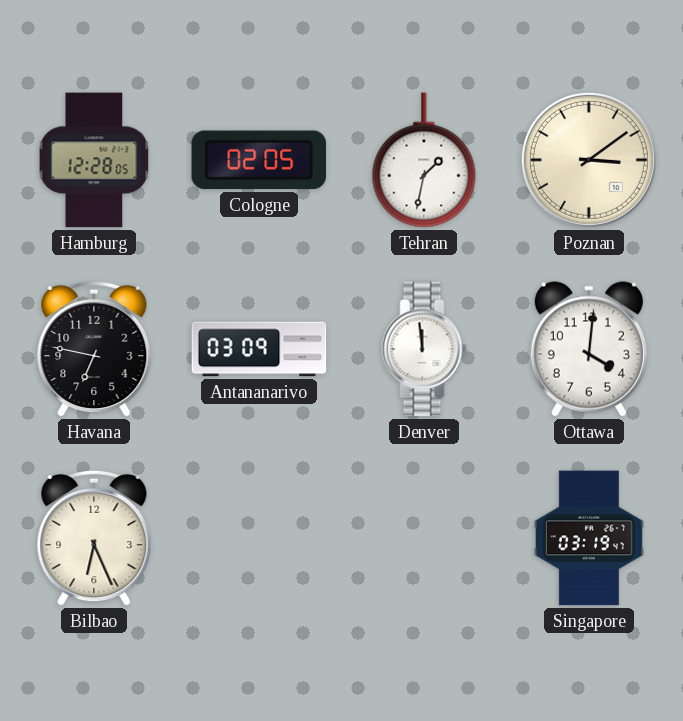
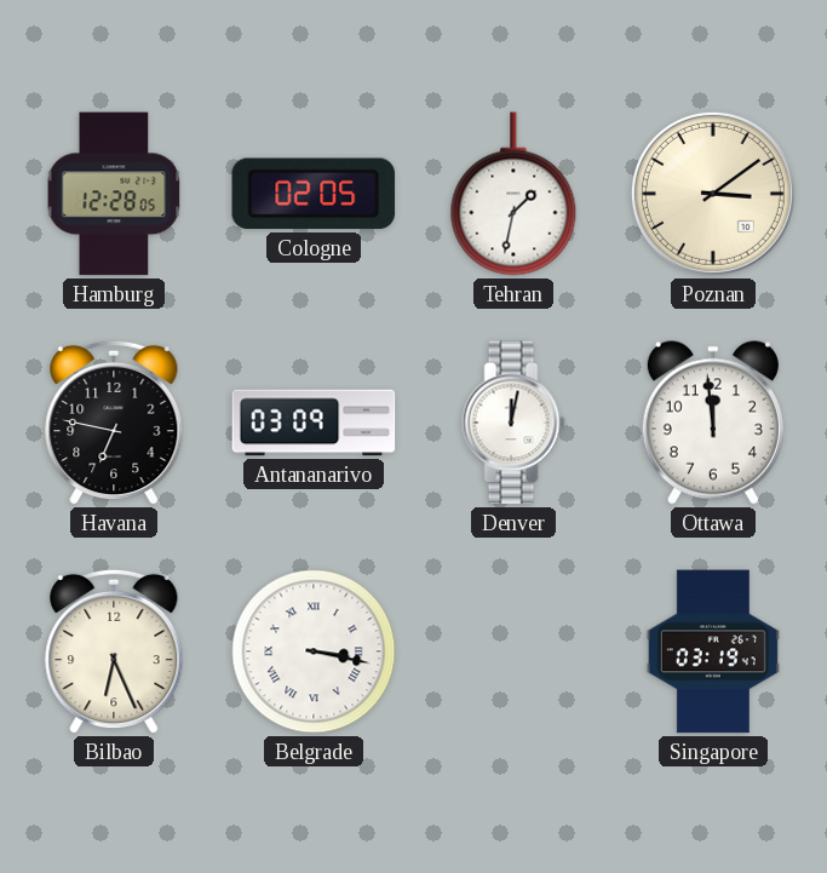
Denver: 11:59 -> 12:02 (513, 423)
Ottawa: 4:01 -> 11:59 (713, 423)
Belgrade: none -> 3:17 (314, 651)
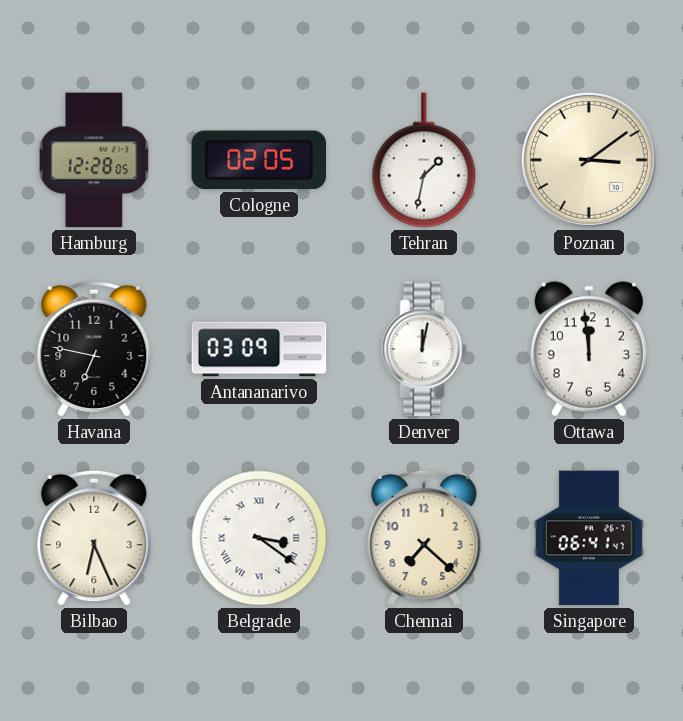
Belgrade: 3:17 -> 3:21 (259, 538)
Chennai: none -> 7:22 (424, 538)
Singapore: 03:19 -> 06:41 (589, 538)
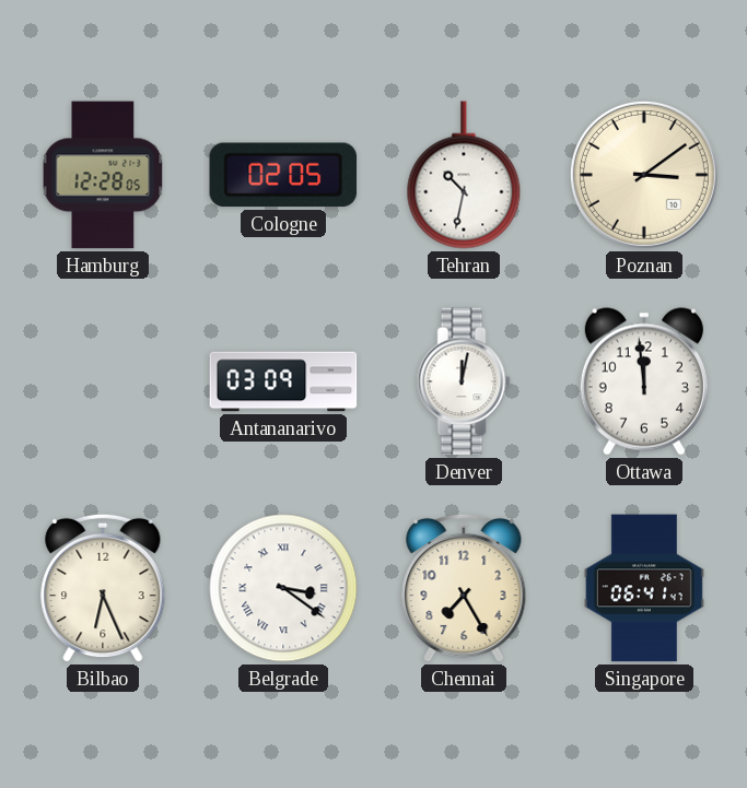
Tehran: 1:32 -> 10:32 (464, 175)
Havana: 6:47 -> none (94, 349)
Chennai: 7:22 -> 7:25 (464, 588)
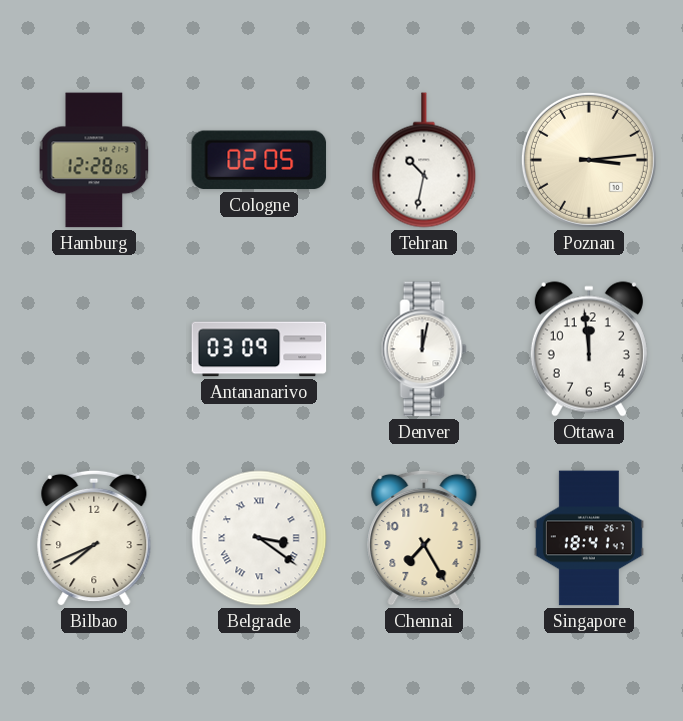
Poznan: 3:09 -> 3:14 (589, 160)
Bilbao: 6:26 -> 7:41 (94, 538)
Singapore: 06:41 -> 18:41 (589, 538)
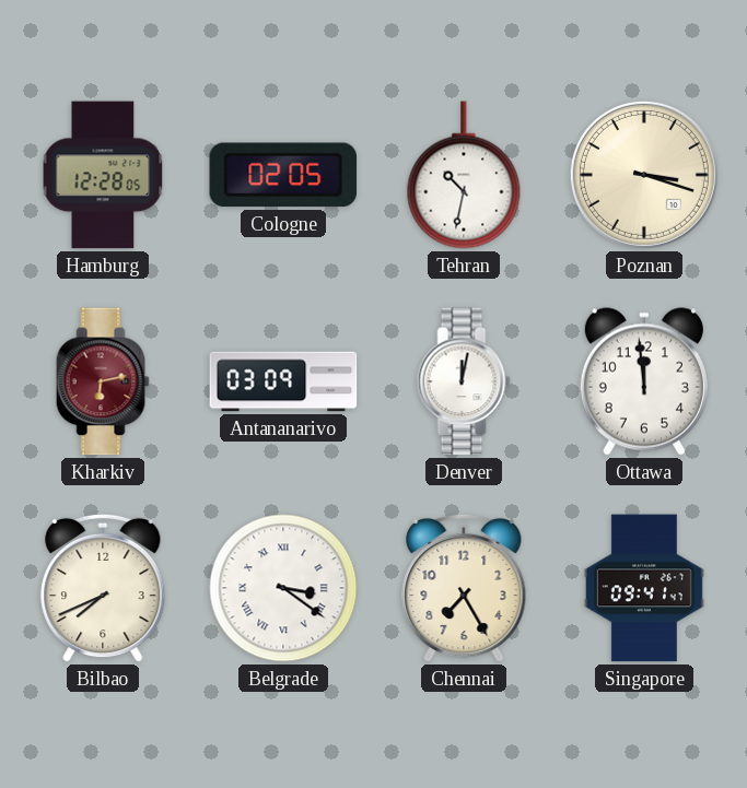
Poznan: 3:14 -> 3:18 (644, 175)
Kharkiv: none -> 6:13 (103, 381)
Singapore: 18:41 -> 09:41 (644, 588)
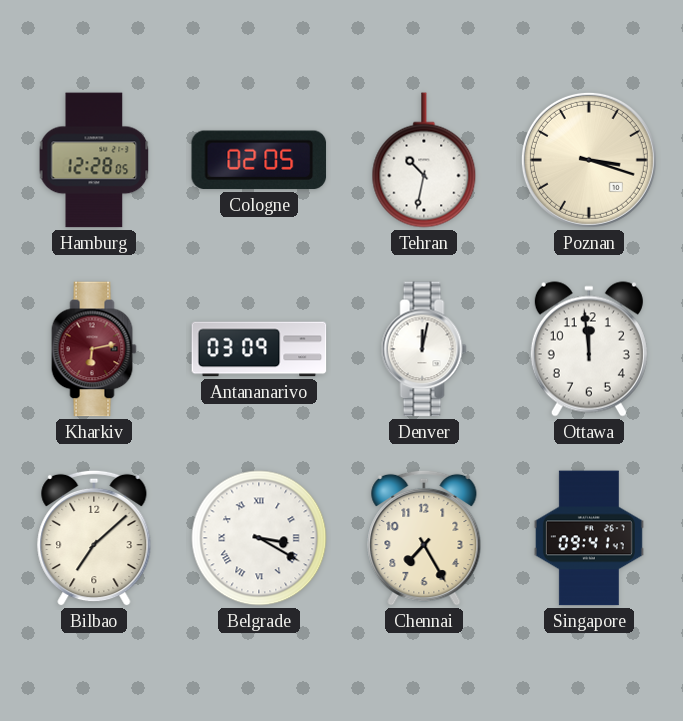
Bilbao: 7:41 -> 7:08 (94, 538)
Belgrade: 3:21 -> 3:20 (259, 538)
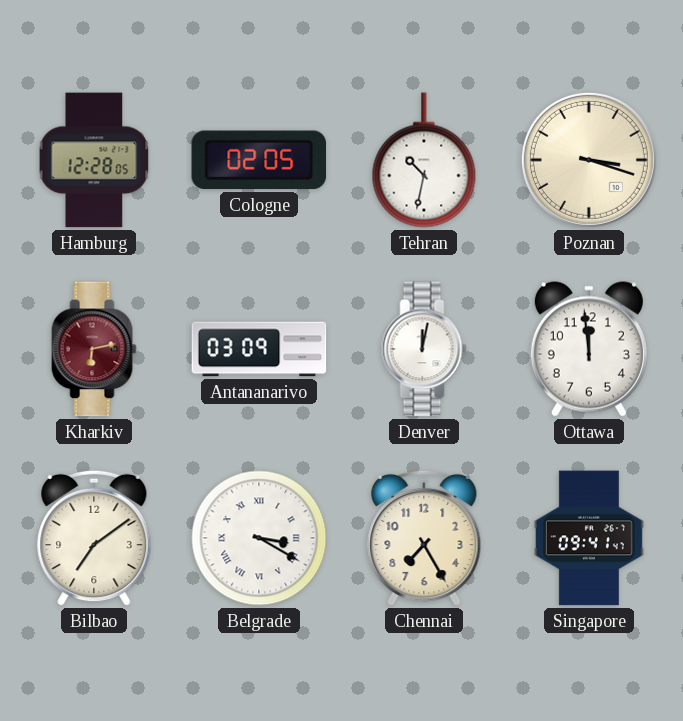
Bilbao: 7:08 -> 7:09 (94, 538)
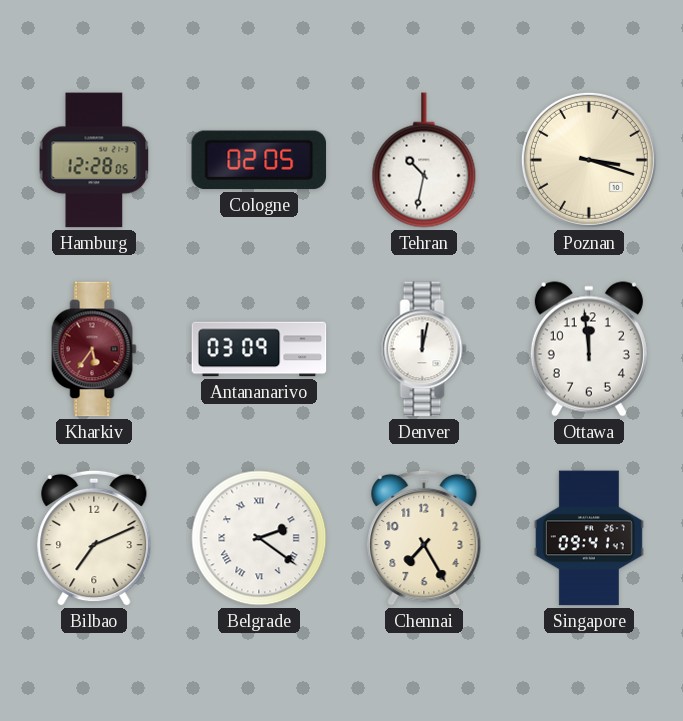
Kharkiv: 6:13 -> 5:36 (94, 349)
Bilbao: 7:09 -> 7:11 (94, 538)
Belgrade: 3:20 -> 2:21 (259, 538)
